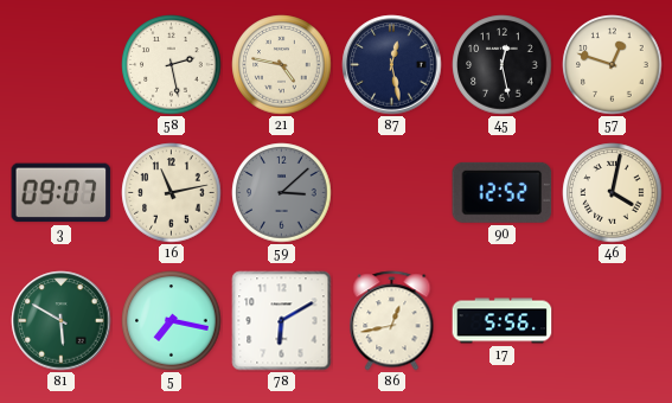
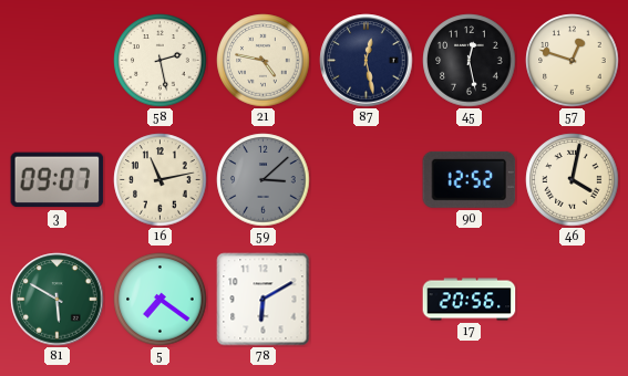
5: 7:17 -> 7:21 (161, 300)
86: 12:43 -> none (392, 321)
17: 5:56 -> 20:56 (470, 300)
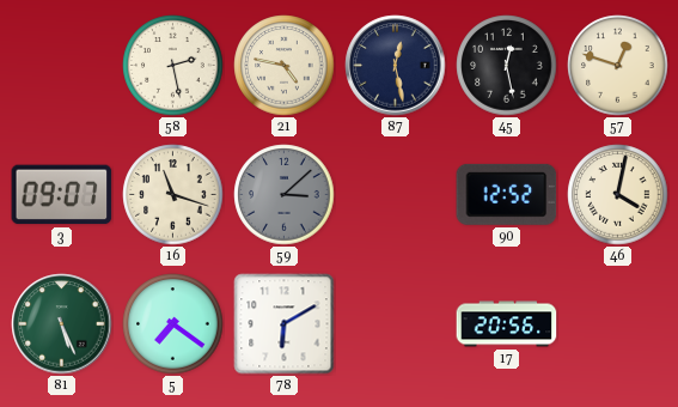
16: 11:13 -> 11:18 (173, 195)
81: 5:50 -> 5:26 (62, 324)
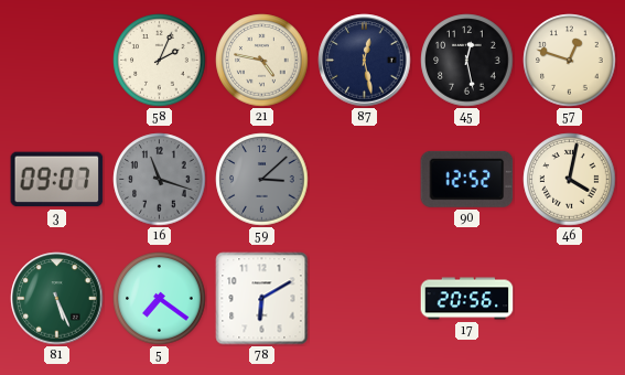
58: 2:28 -> 2:04 (160, 61)
16 dial: cream -> grey (160, 180)
